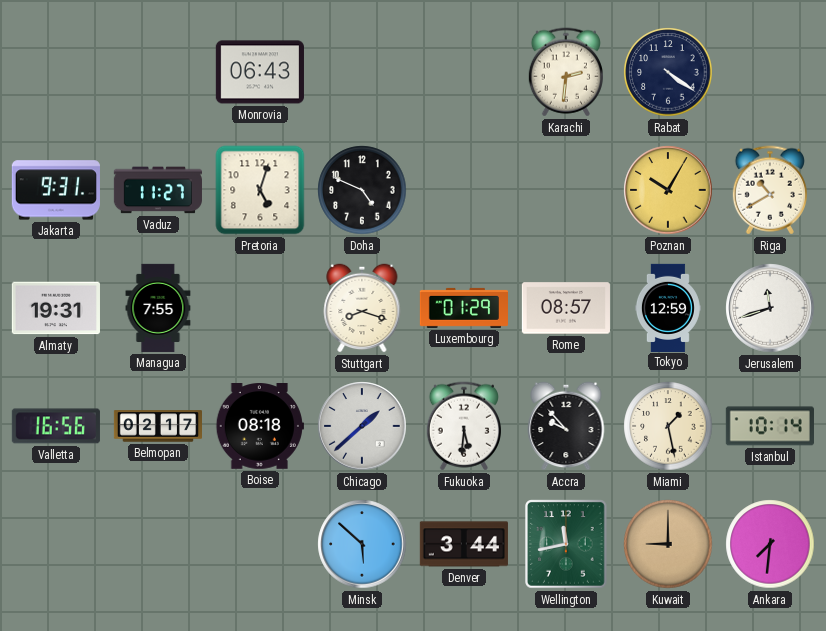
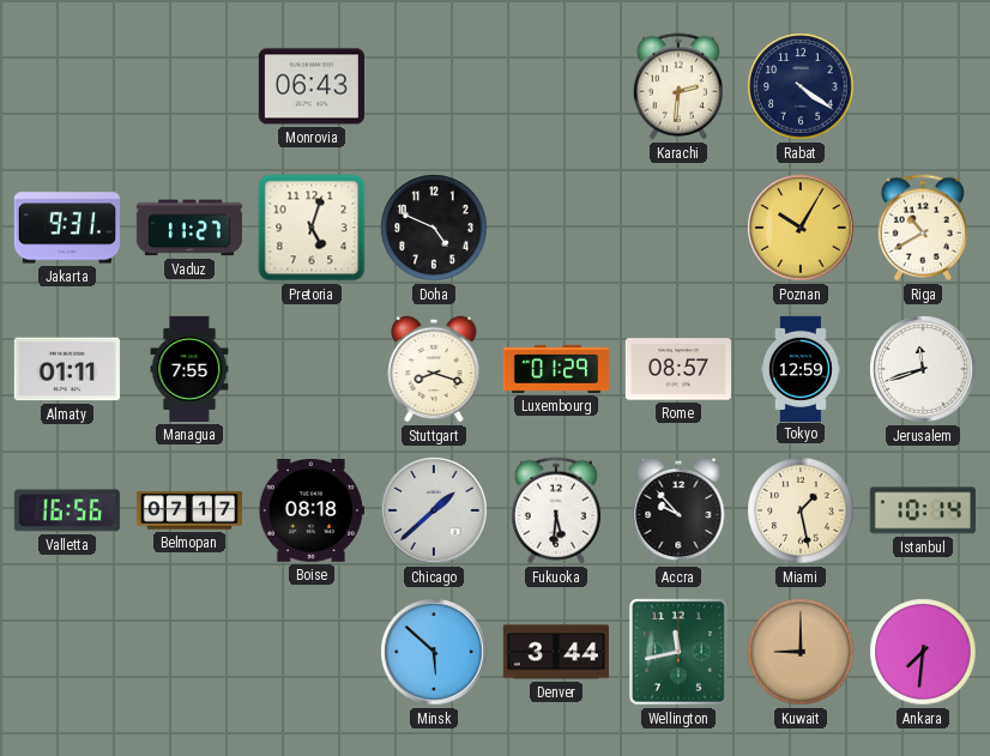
Almaty: 19:31 -> 01:11 (67, 369)
Belmopan: 02:17 -> 07:17 (188, 510)
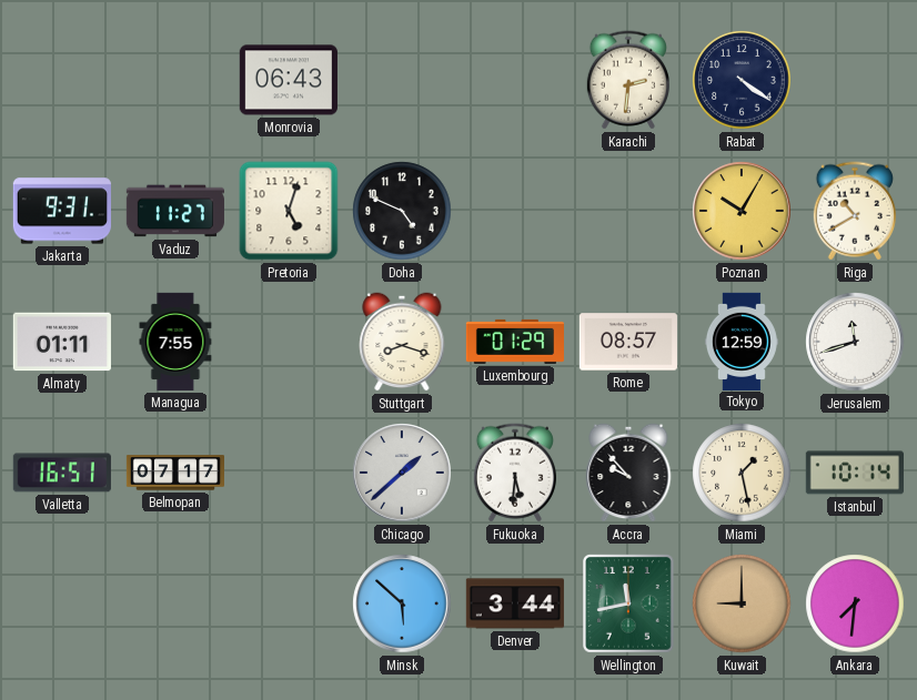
Valletta: 16:56 -> 16:51 (62, 473)
Boise: 08:18 -> none (312, 512)
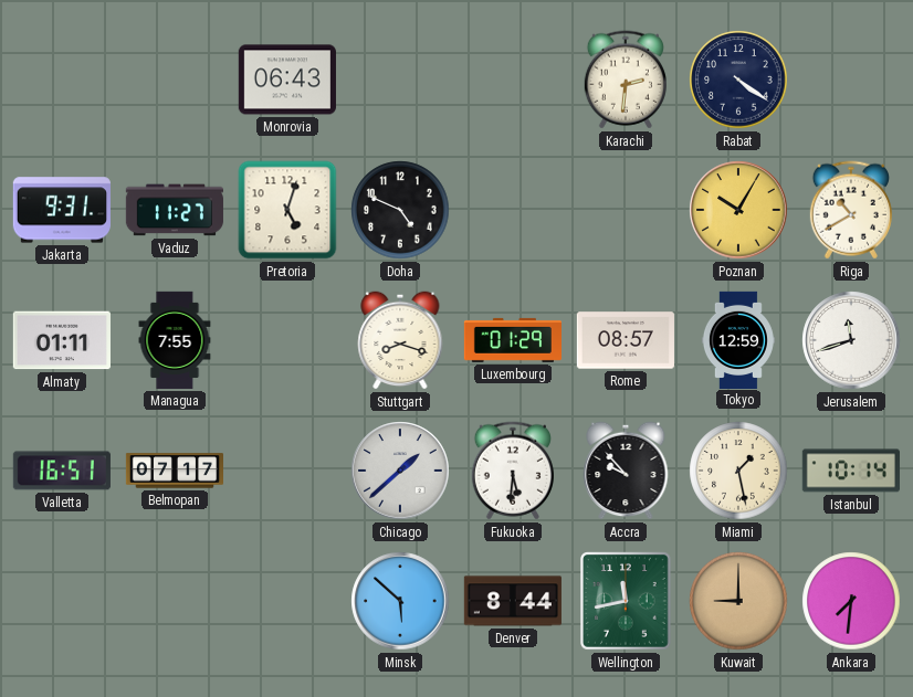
Denver: 3:44 -> 8:44 (513, 601)
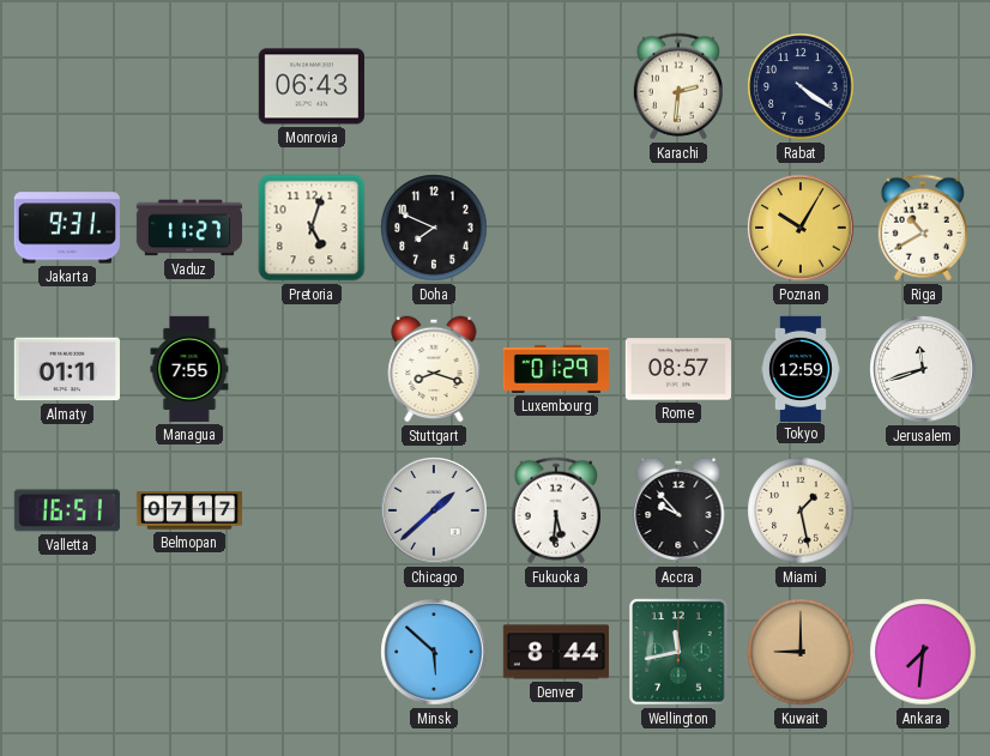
Doha: 4:49 -> 7:49 (434, 228)
Istanbul: 10:14 -> none (851, 471)
